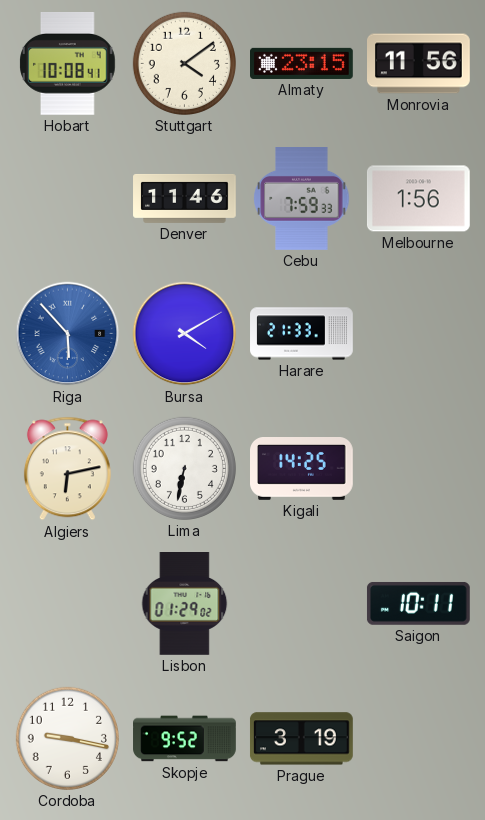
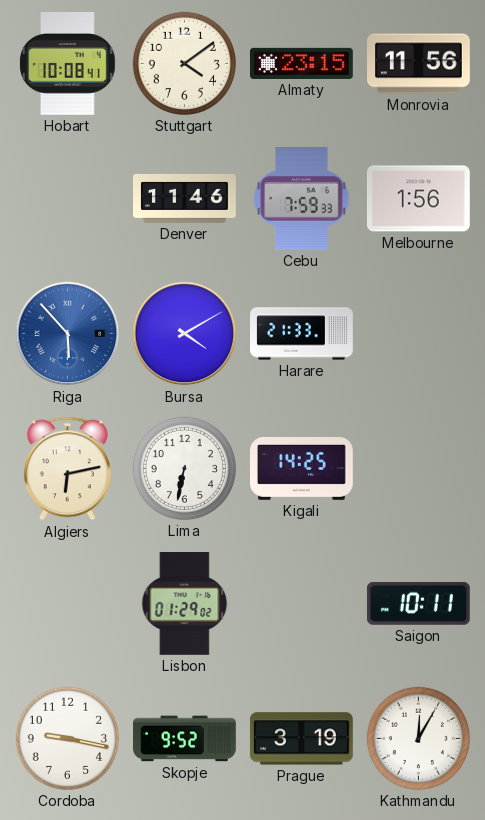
Kathmandu: none -> 12:05 (418, 738)
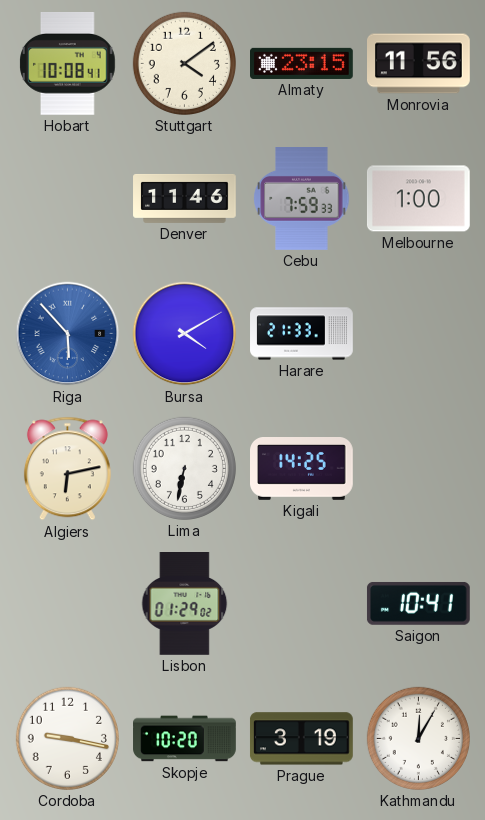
Melbourne: 1:56 -> 1:00 (418, 199)
Saigon: 10:11 -> 10:41 (418, 603)
Skopje: 9:52 -> 10:20 (185, 739)
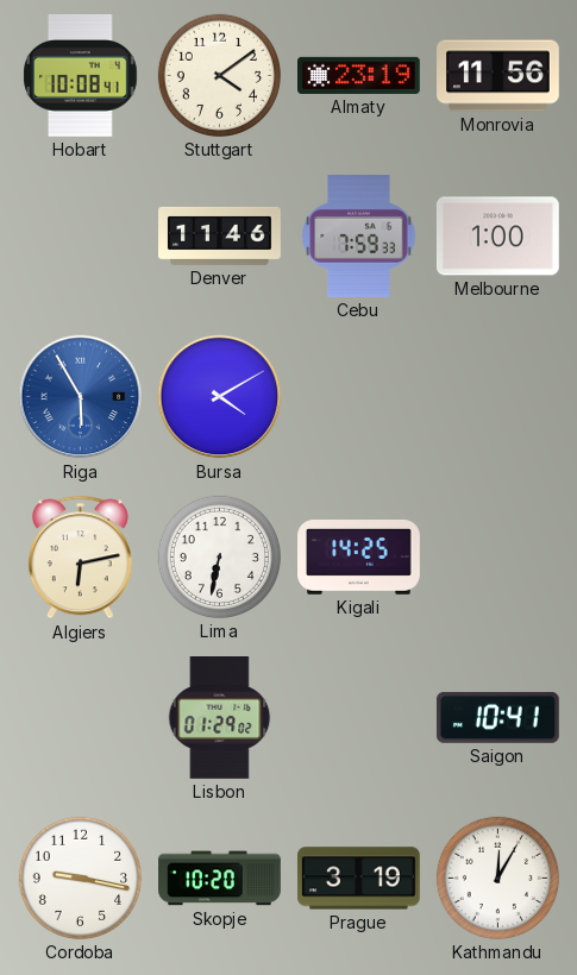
Almaty: 23:15 -> 23:19 (359, 75)
Riga: 5:53 -> 5:55 (81, 397)
Harare: 21:33 -> none (302, 334)
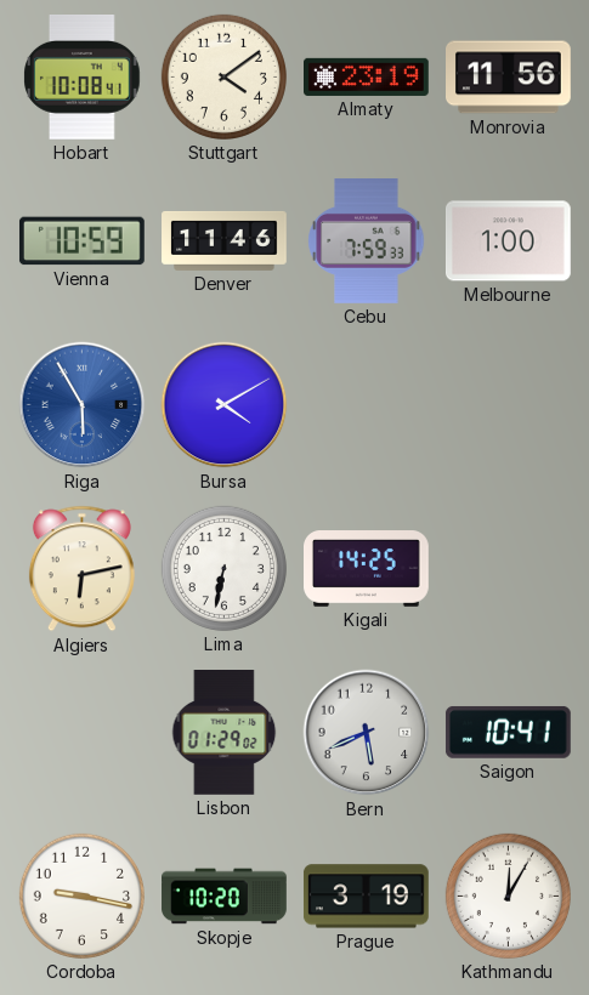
Vienna: none -> 10:59 (81, 241)
Bern: none -> 5:41 (367, 733)
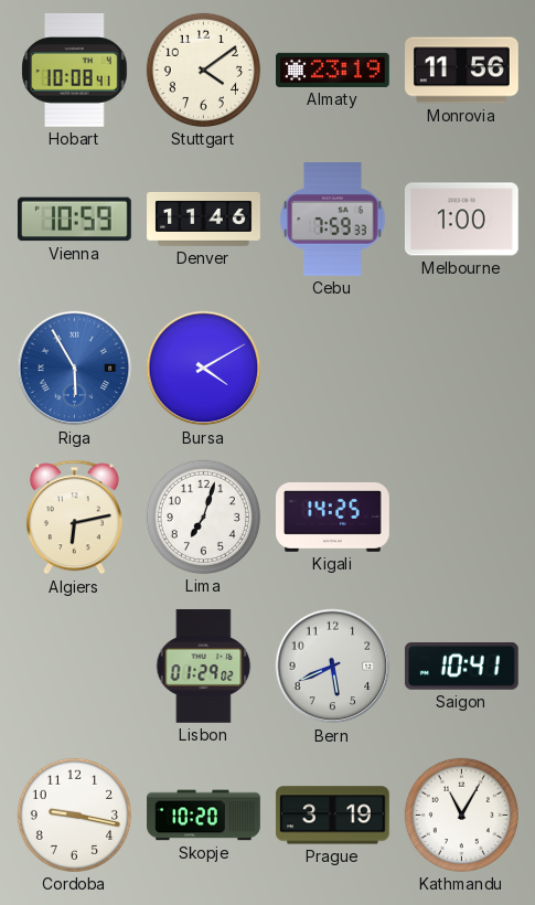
Lima: 6:32 -> 7:03 (203, 517)
Kathmandu: 12:05 -> 11:05 (461, 815)
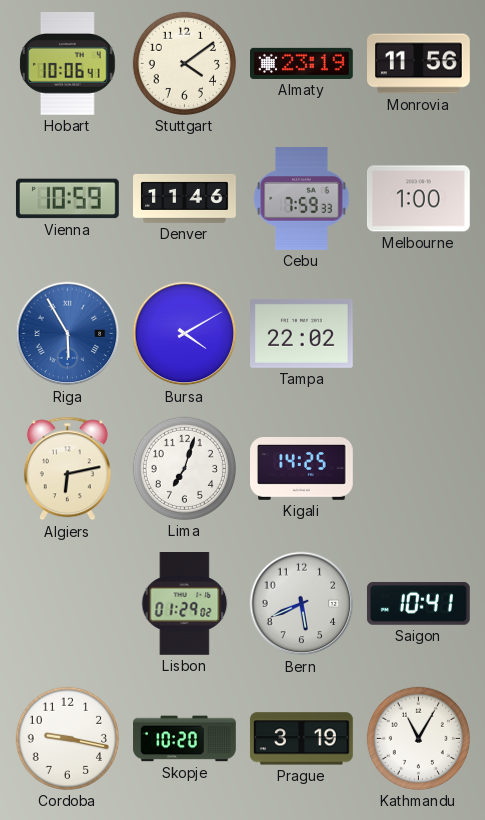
Hobart: 10:08 -> 10:06 (68, 64)
Tampa: none -> 22:02 (302, 333)
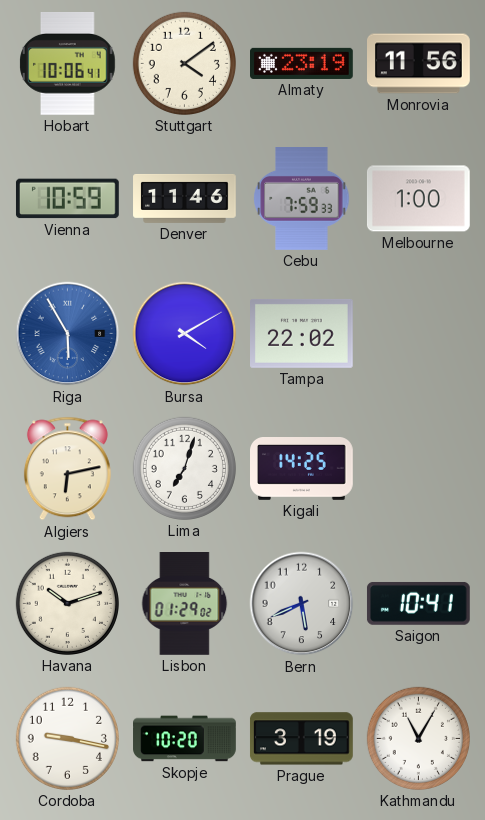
Havana: none -> 10:12 (67, 603)
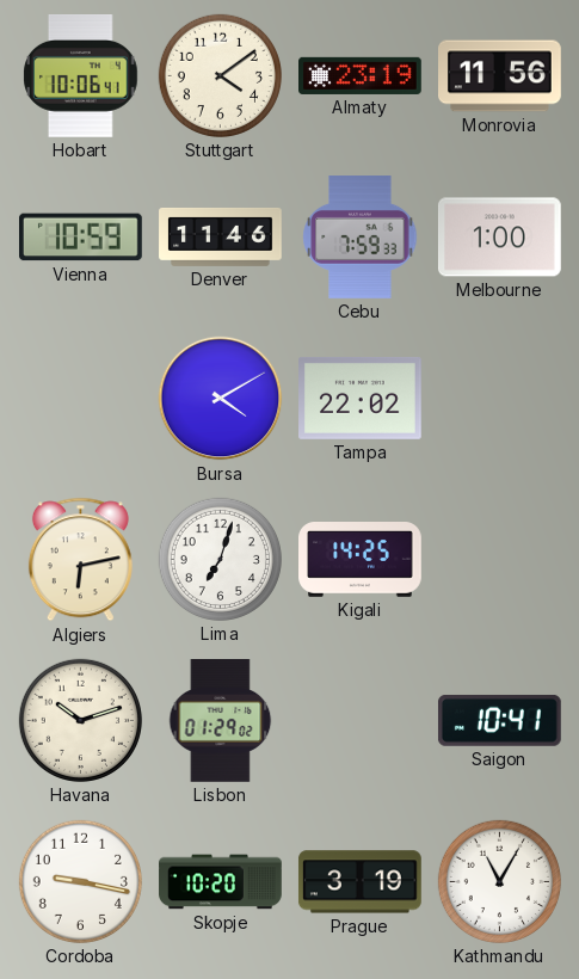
Riga: 5:55 -> none (68, 334)
Bern: 5:41 -> none (302, 604)
